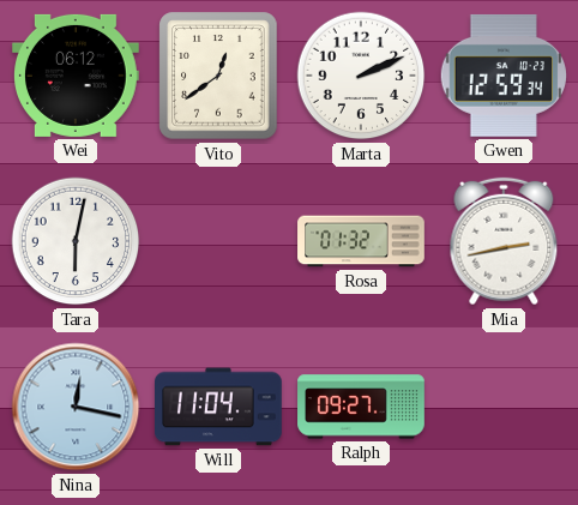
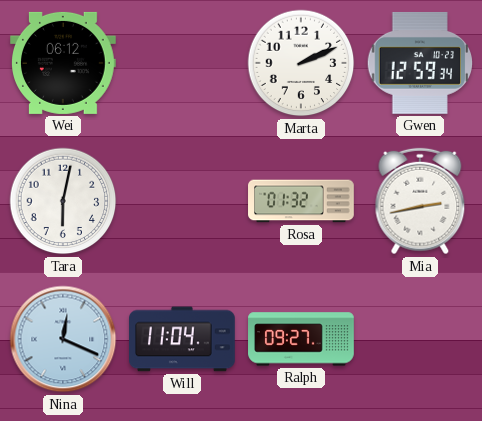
Vito: 12:39 -> none (218, 76)
Nina: 12:17 -> 12:19 (63, 339)
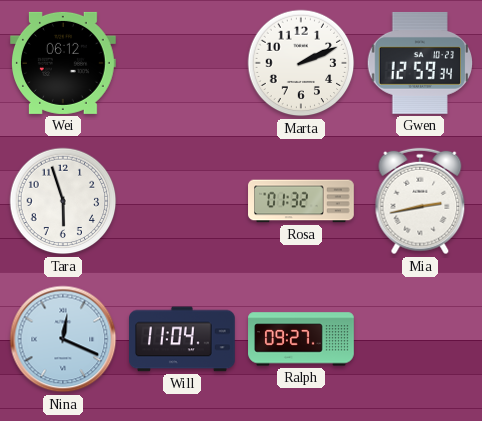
Tara: 6:02 -> 5:57 (63, 201)
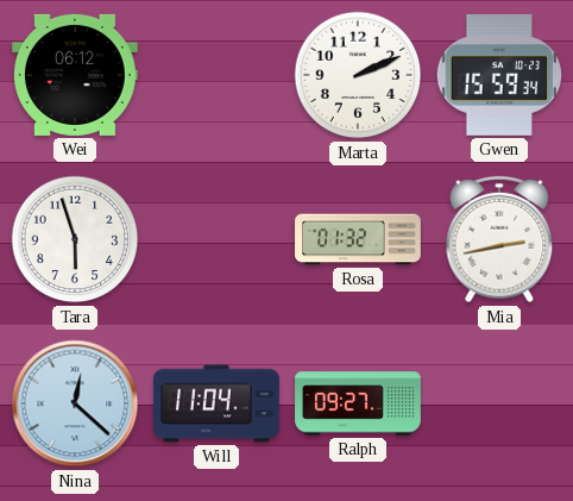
Gwen: 12:59 -> 15:59 (498, 75)
Nina: 12:19 -> 12:22 (75, 403)
